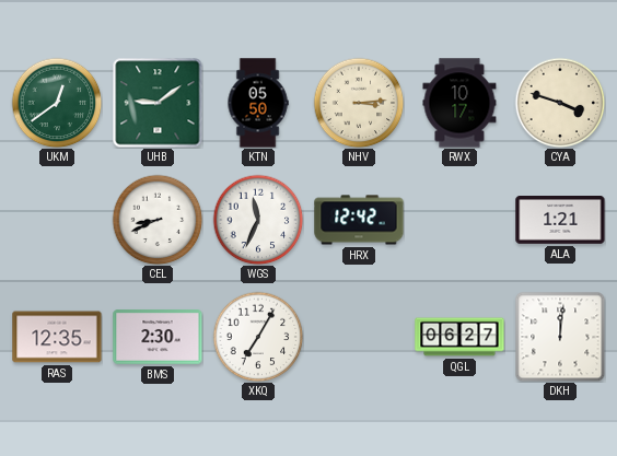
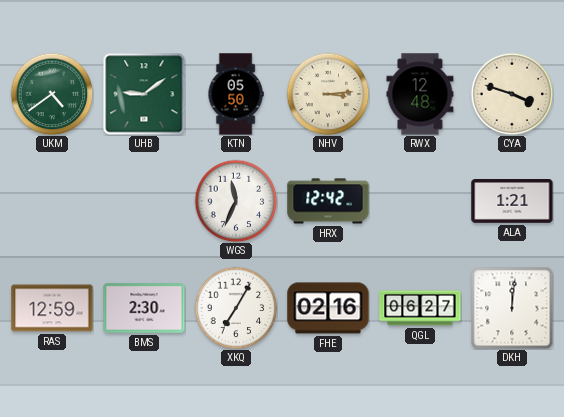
UKM: 12:39 -> 4:39 (52, 94)
RWX: 10:17 -> 12:48 (420, 94)
CEL: 8:41 -> none (158, 220)
RAS: 12:35 -> 12:59 (52, 308)
FHE: none -> 02:16 (328, 308)
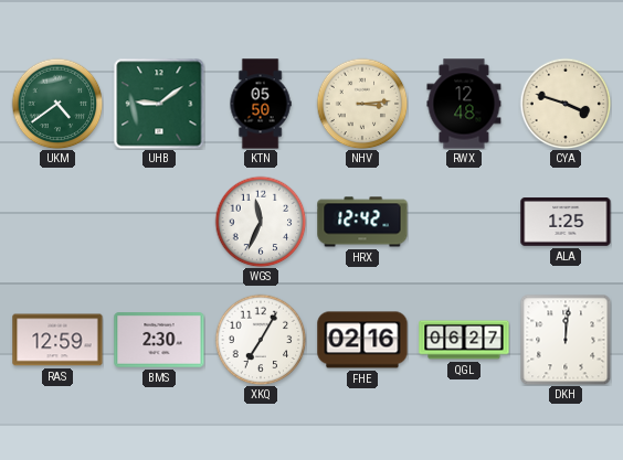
ALA: 1:21 -> 1:25 (566, 223)
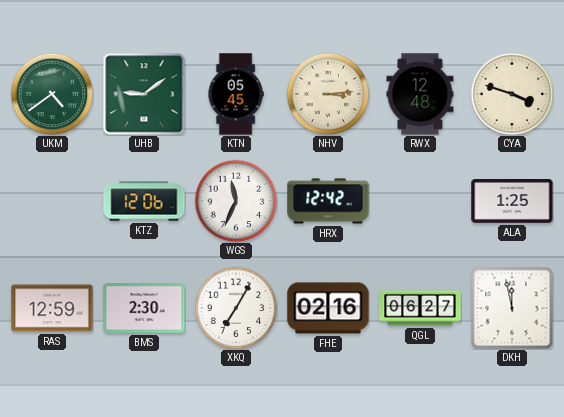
KTN: 05:50 -> 05:45 (236, 94)
KTZ: none -> 12:06 (144, 201)
DKH: 12:01 -> 11:58 (512, 308)
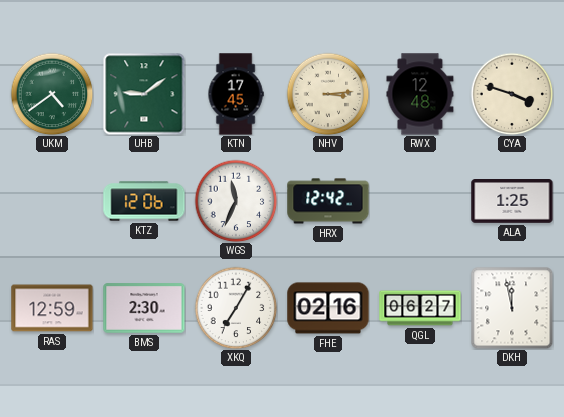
KTN: 05:45 -> 17:45 (236, 94)
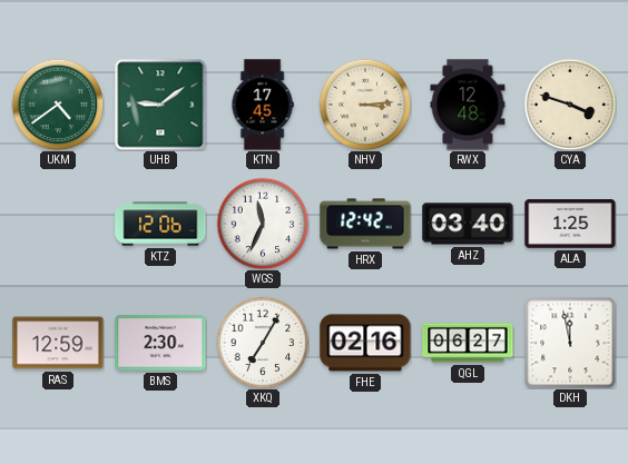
AHZ: none -> 03:40 (468, 224)
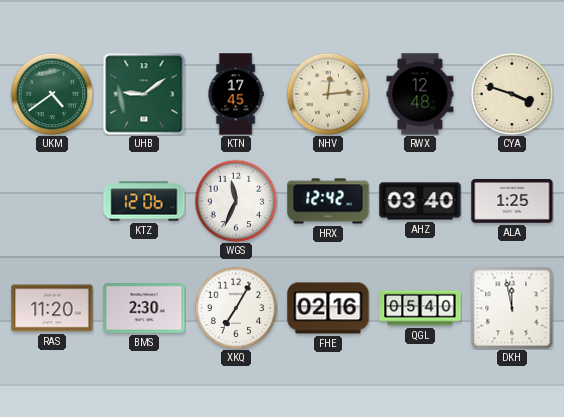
NHV: 3:14 -> 12:14 (328, 94)
RAS: 12:59 -> 11:20 (52, 308)
QGL: 06:27 -> 05:40 (420, 308)
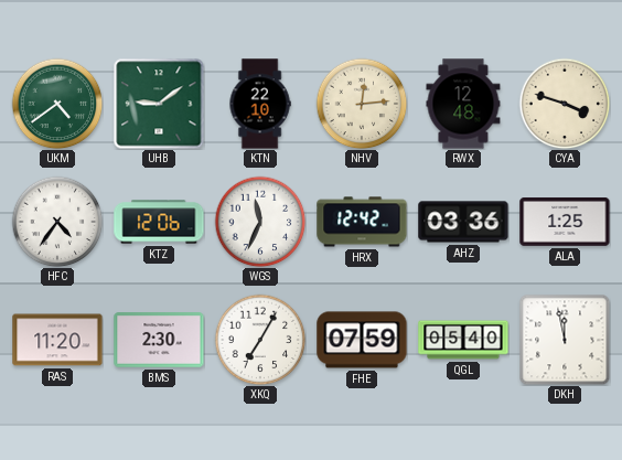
KTN: 17:45 -> 22:10 (260, 104)
HFC: none -> 4:36 (57, 222)
AHZ: 03:40 -> 03:36 (463, 222)
FHE: 02:16 -> 07:59 (362, 340)
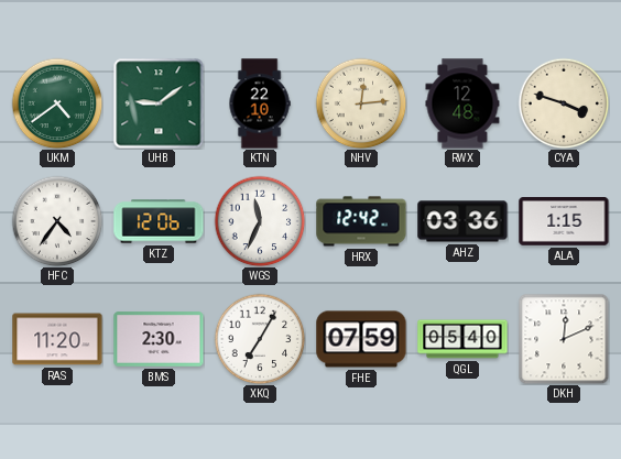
ALA: 1:25 -> 1:15 (564, 222)
DKH: 11:58 -> 12:11 (564, 339)
